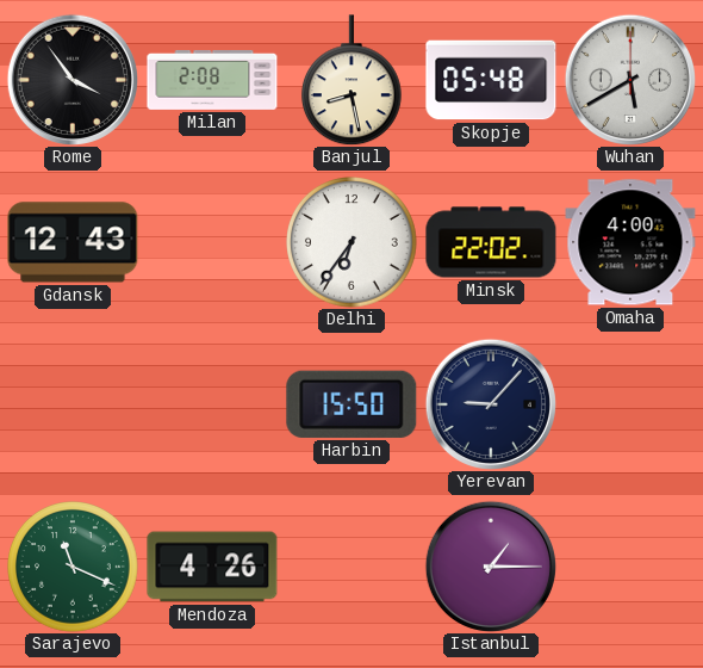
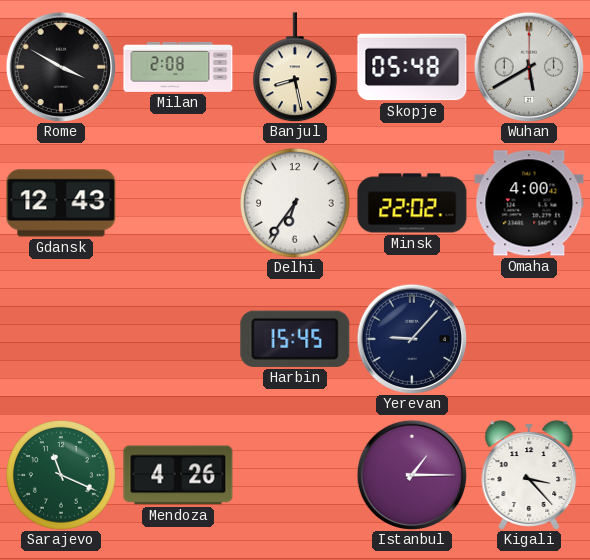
Rome: 3:54 -> 3:50 (61, 67)
Harbin: 15:50 -> 15:45 (295, 339)
Kigali: none -> 3:23 (529, 475)
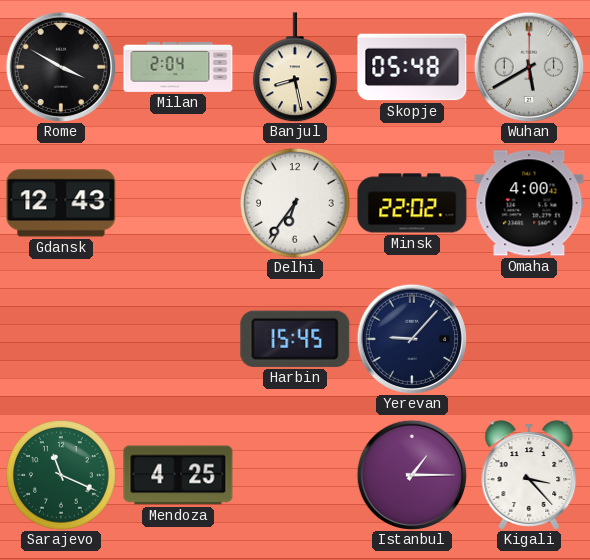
Milan: 2:08 -> 2:04 (178, 67)
Mendoza: 4:26 -> 4:25 (178, 475)
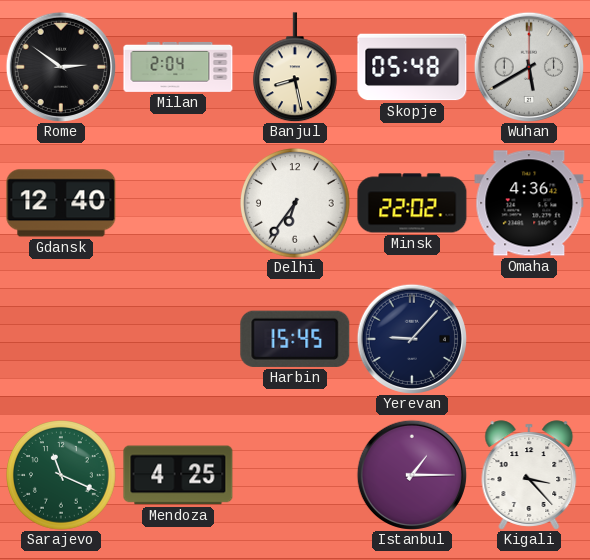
Rome: 3:50 -> 2:51 (61, 67)
Gdansk: 12:43 -> 12:40 (61, 203)
Omaha: 4:00 -> 4:36 (529, 203)
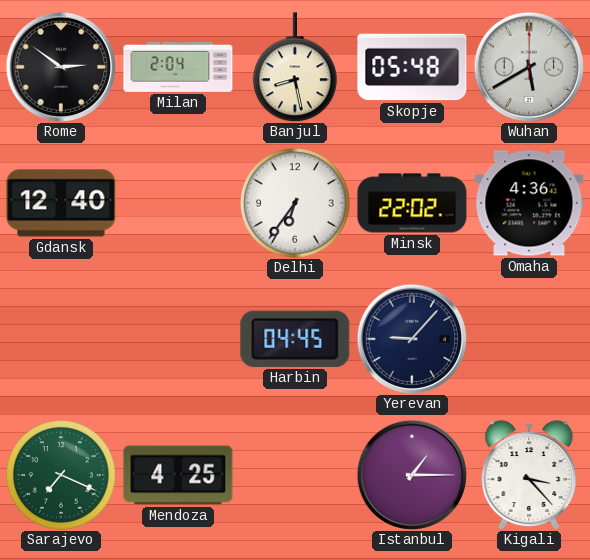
Harbin: 15:45 -> 04:45 (295, 339)
Sarajevo: 11:19 -> 7:19 (62, 476)
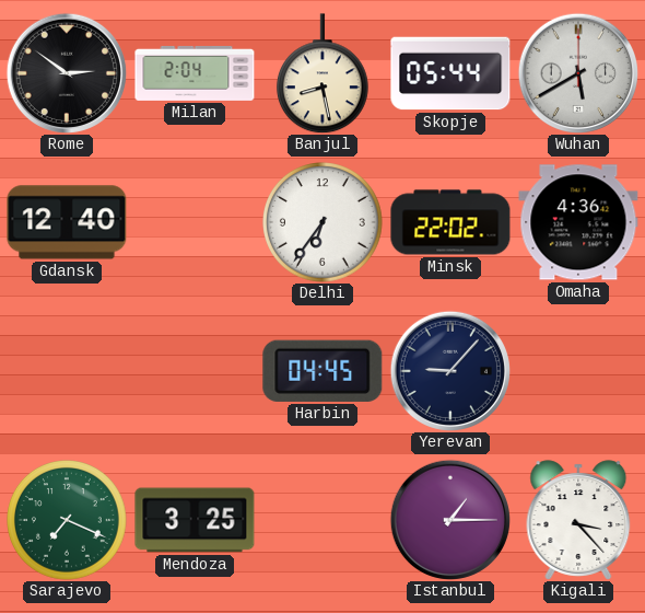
Skopje: 05:48 -> 05:44 (450, 73)
Mendoza: 4:25 -> 3:25 (195, 520)
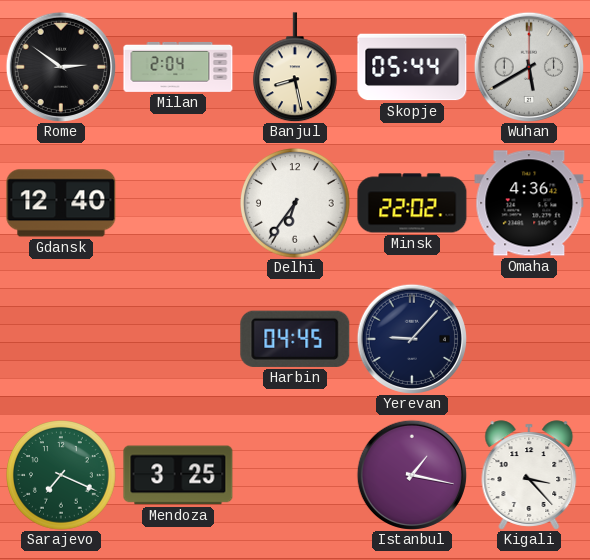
Istanbul: 1:15 -> 1:17 (412, 475)
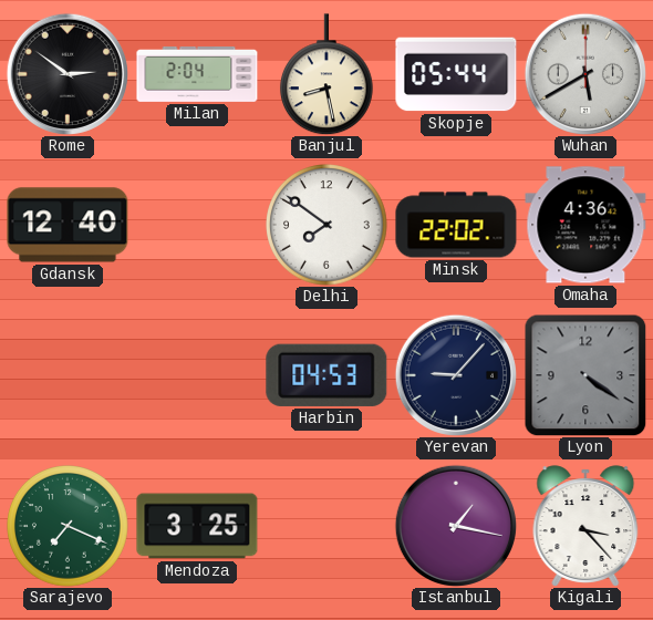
Delhi: 6:36 -> 7:51 (328, 226)
Harbin: 04:45 -> 04:53 (326, 375)
Lyon: none -> 4:21 (585, 375)
